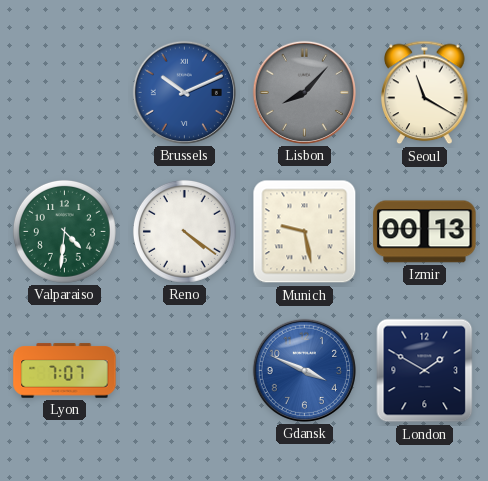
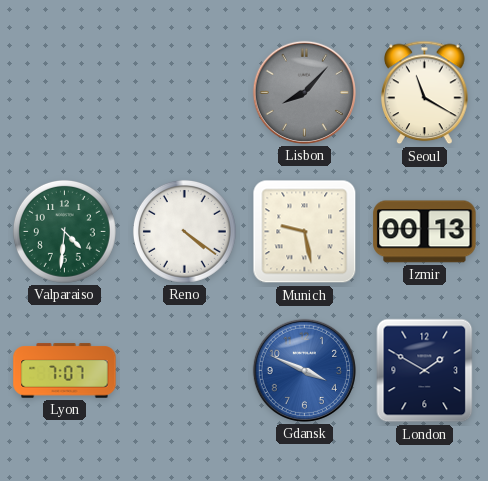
Brussels: 10:11 -> none (184, 92)
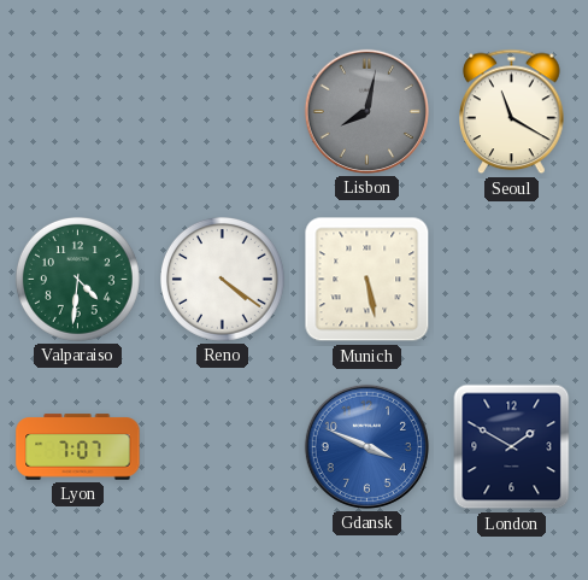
Lisbon: 8:07 -> 8:02 (366, 111)
Munich: 9:28 -> 5:28 (367, 280)
Izmir: 00:13 -> none (425, 232)
